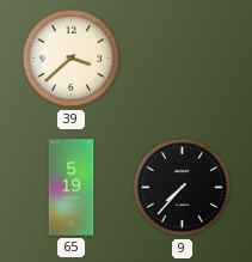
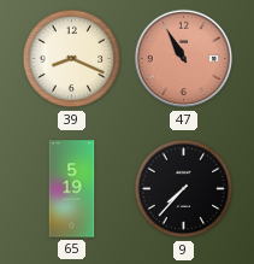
39: 3:38 -> 8:19 (72, 59)
47: none -> 10:55 (184, 59)
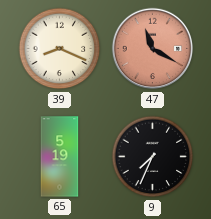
47: 10:55 -> 11:20 (153, 49)
9: 7:37 -> 7:34 (153, 157)
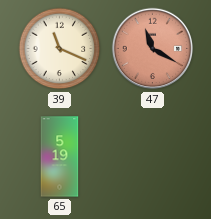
39: 8:19 -> 11:19 (60, 49)
9: 7:34 -> none (153, 157)
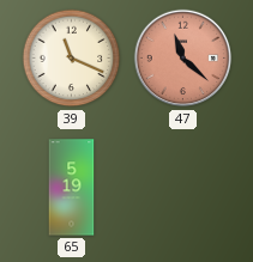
47: 11:20 -> 11:22 (183, 59)
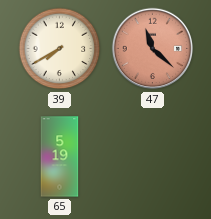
39: 11:19 -> 7:40 (60, 49)
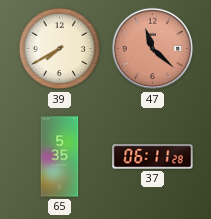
65: 5:19 -> 5:35 (60, 157)
37: none -> 06:11 (153, 157)
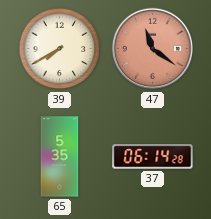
47: 11:22 -> 11:21 (153, 49)
37: 06:11 -> 06:14 (153, 157)
